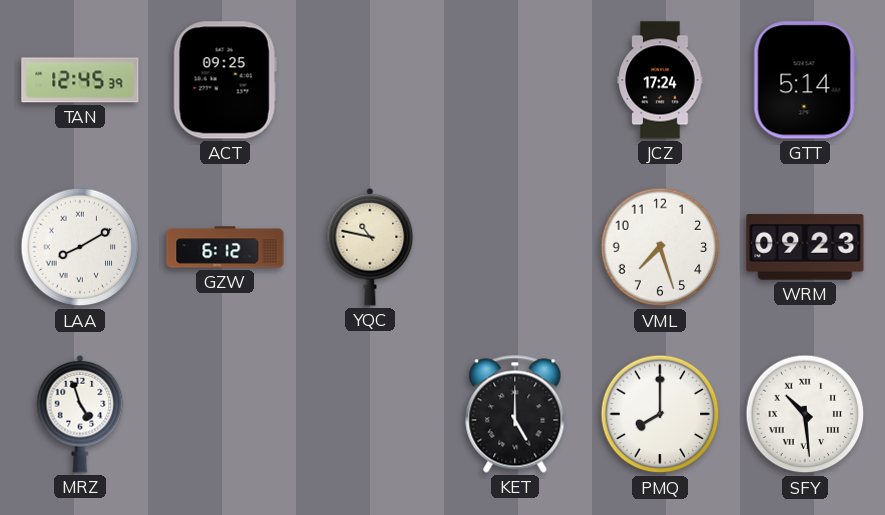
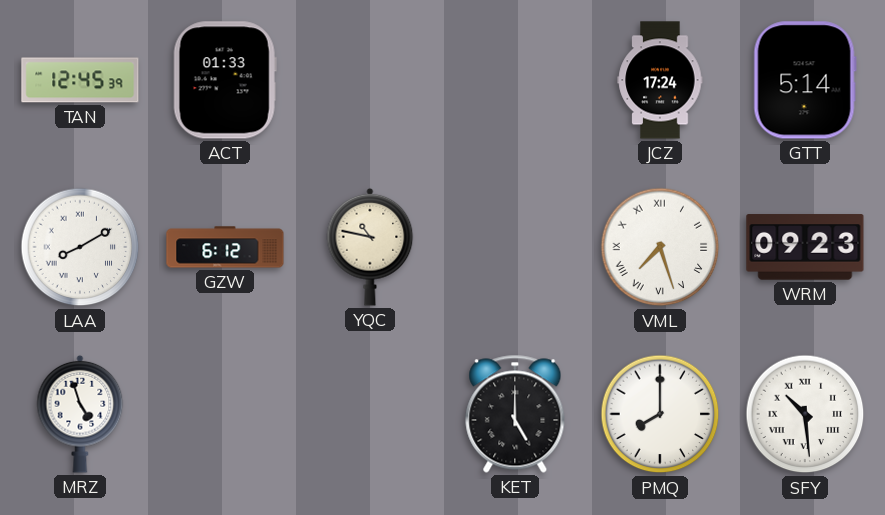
ACT: 09:25 -> 01:33 (225, 80)
VML numerals: Arabic -> Roman (660, 247)
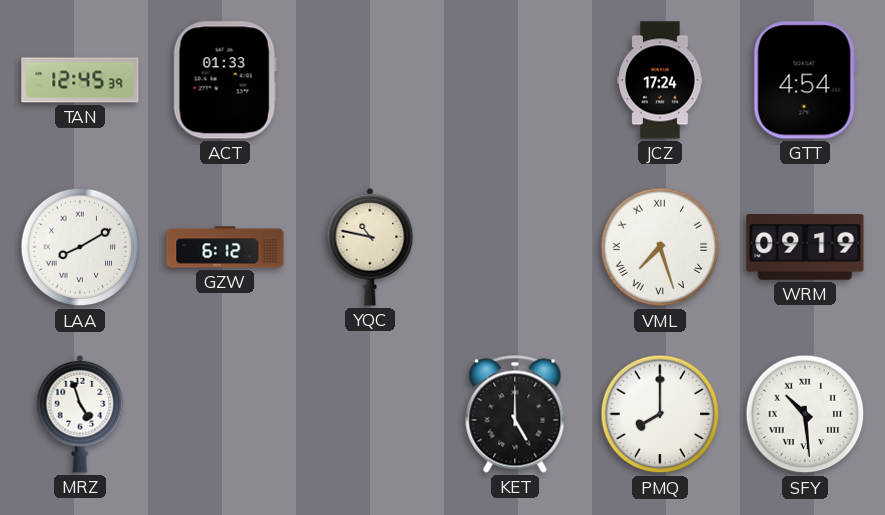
GTT: 5:14 -> 4:54 (805, 80)
WRM: 09:23 -> 09:19 (805, 247)
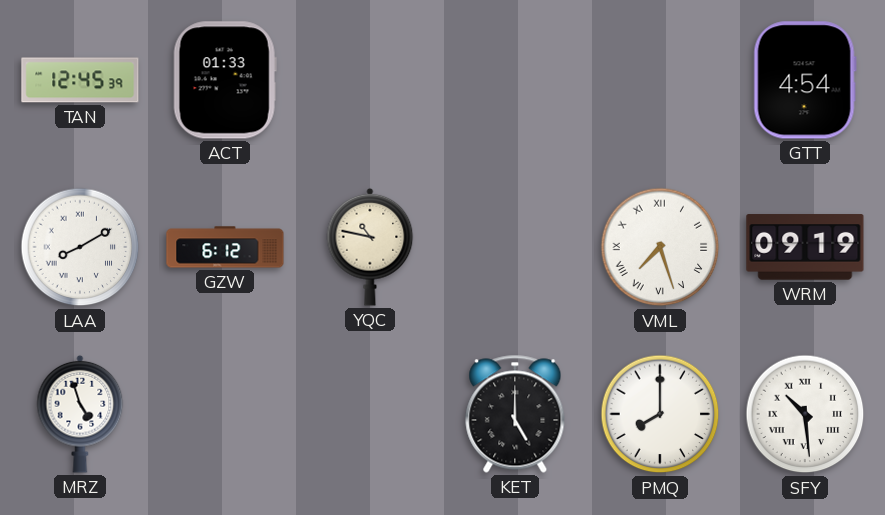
JCZ: 17:24 -> none (660, 80)
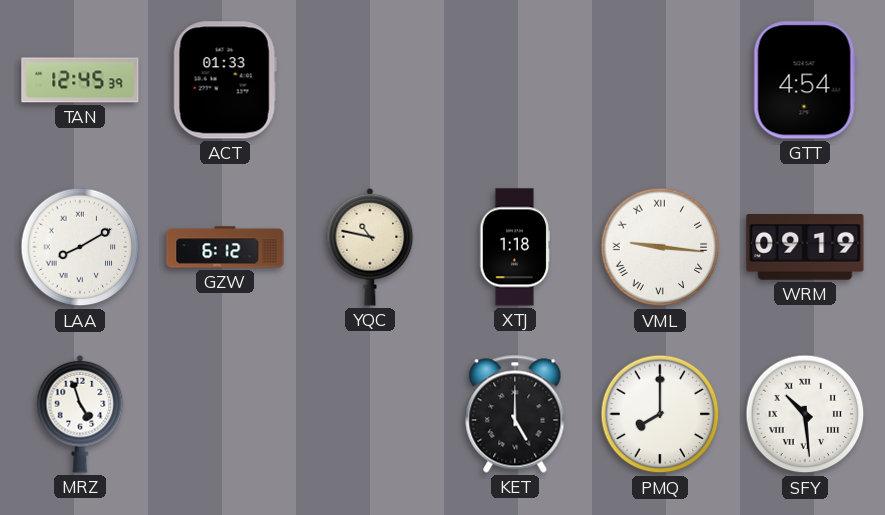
XTJ: none -> 1:18 (515, 247)
VML: 7:27 -> 9:16 (660, 247)
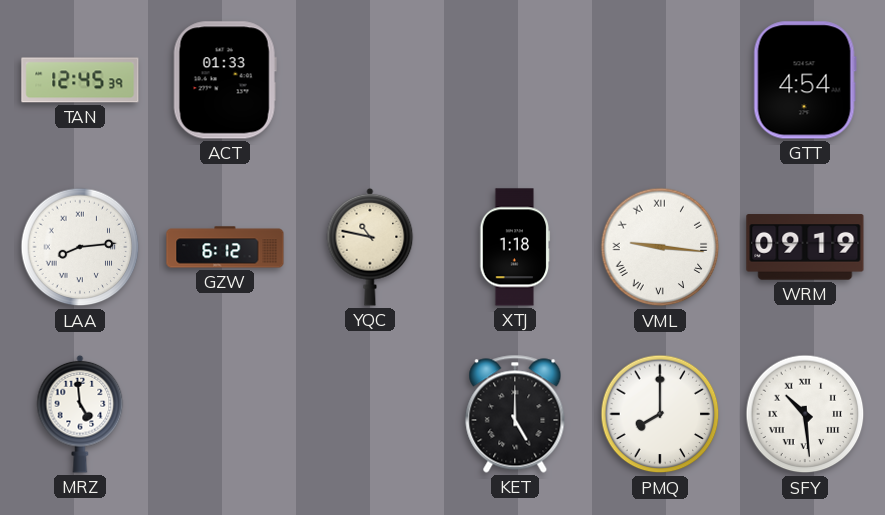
LAA: 8:10 -> 8:14 (80, 247)
MRZ: 4:57 -> 4:59 (80, 414)
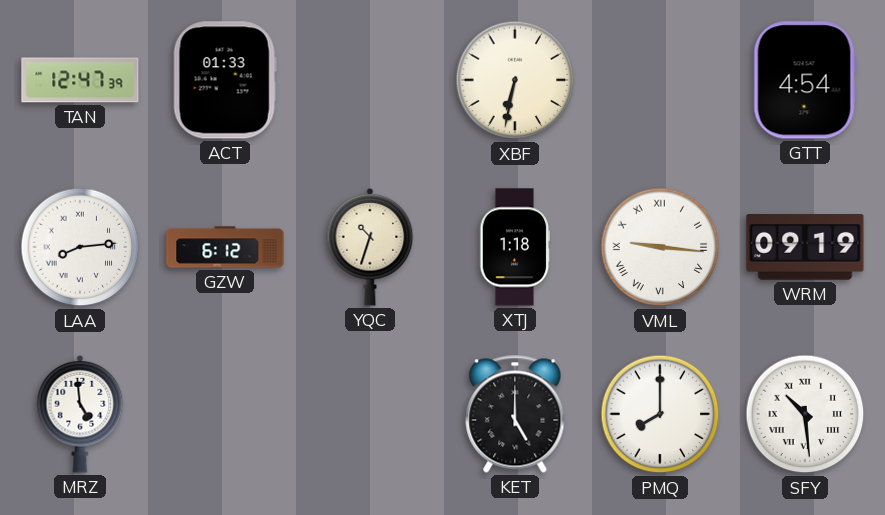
TAN: 12:45 -> 12:47 (80, 80)
XBF: none -> 6:32 (515, 80)
YQC: 10:47 -> 10:33 (370, 247)
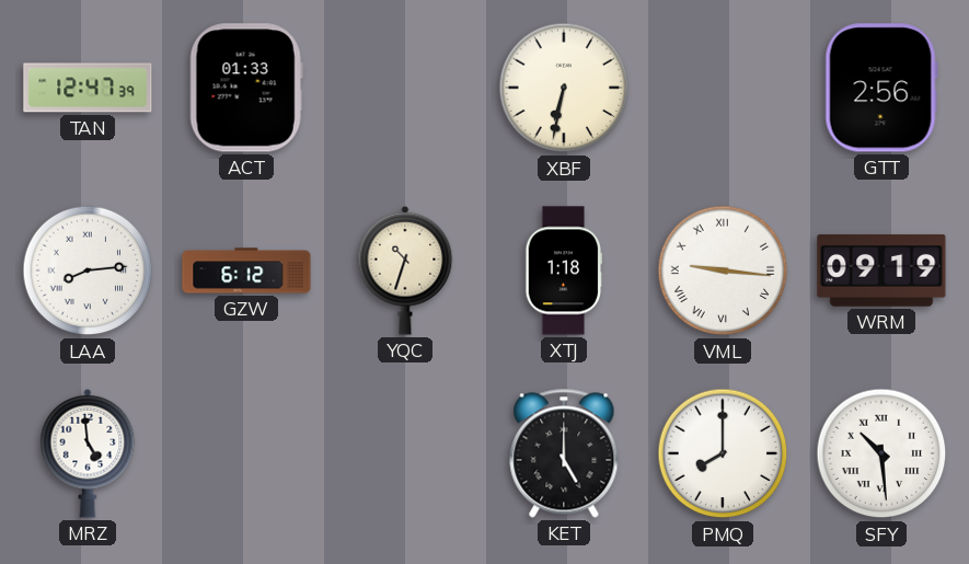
GTT: 4:54 -> 2:56 (881, 88)
